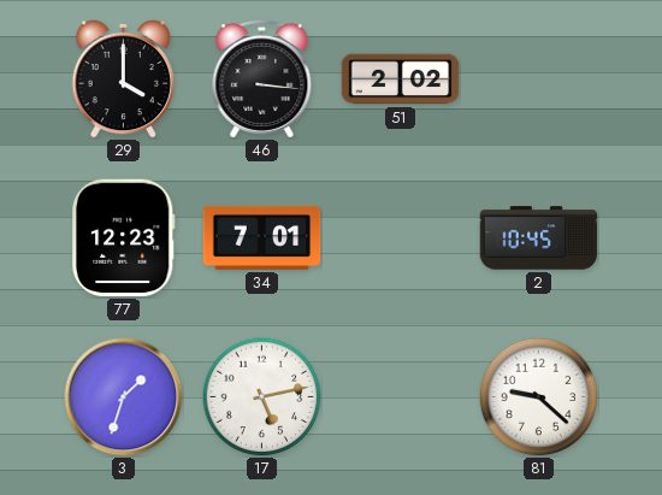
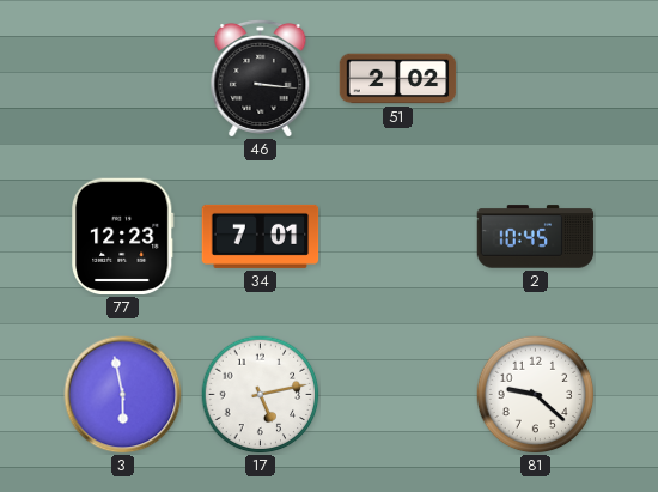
29: 4:00 -> none (124, 78)
3: 1:33 -> 5:58 (123, 395)
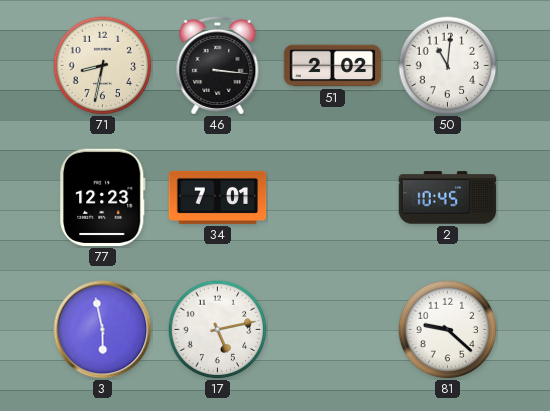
71: none -> 8:32 (103, 66)
50: none -> 11:01 (448, 66)
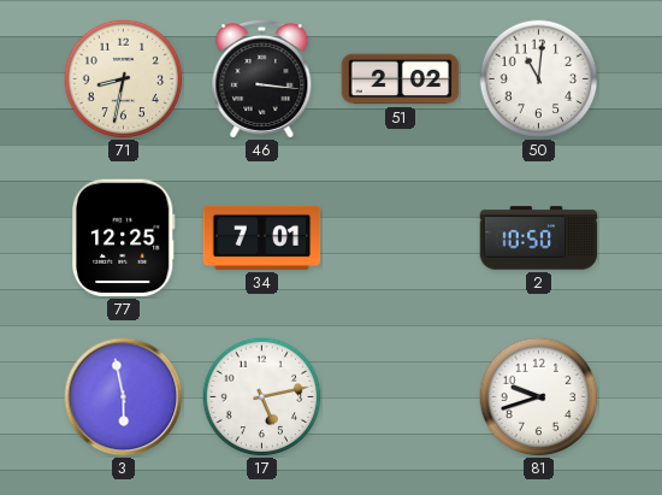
77: 12:23 -> 12:25 (123, 238)
2: 10:45 -> 10:50 (539, 238)
81: 9:22 -> 9:42 (539, 397)
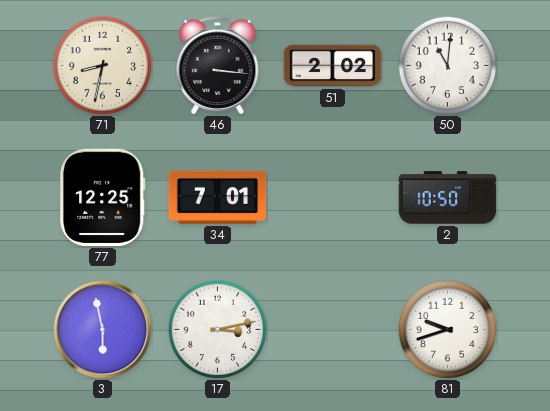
17: 5:13 -> 3:13 (218, 330)
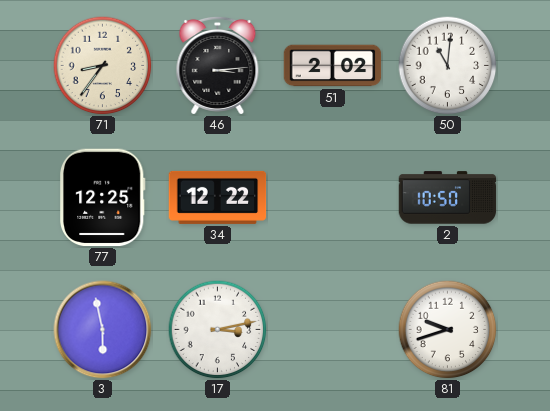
71: 8:32 -> 8:36 (103, 66)
46: 3:16 -> 3:14 (218, 65)
34: 7:01 -> 12:22 (218, 197)
